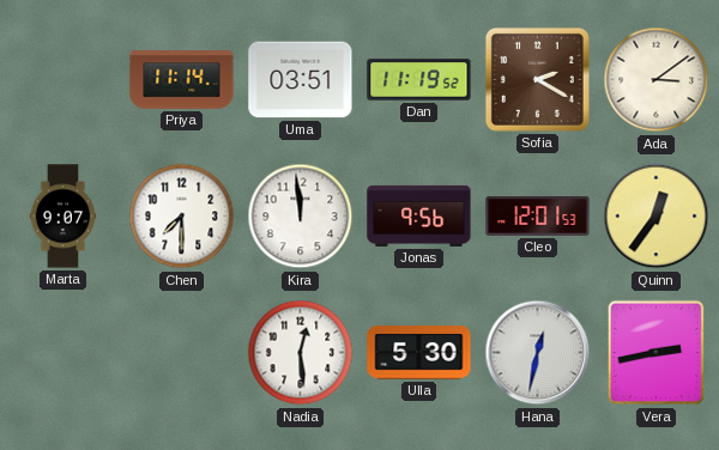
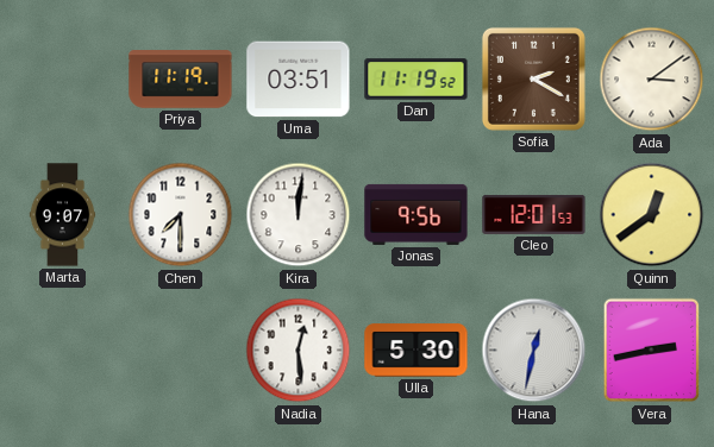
Priya: 11:14 -> 11:19 (181, 80)
Kira: 11:59 -> 12:01 (299, 215)
Quinn: 12:36 -> 12:39 (652, 215)
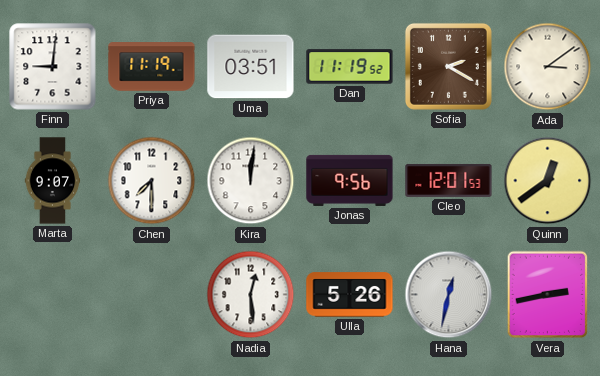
Finn: none -> 9:01 (53, 67)
Ulla: 5:30 -> 5:26 (350, 295)
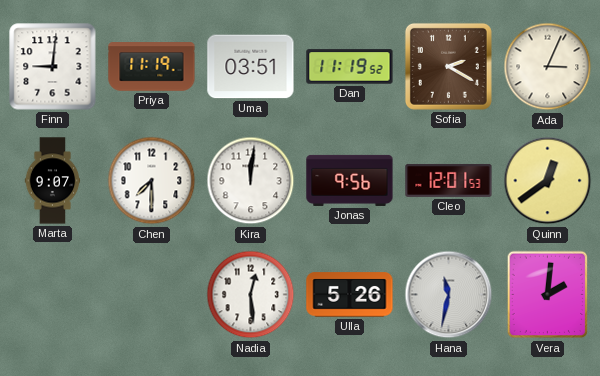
Ada: 3:09 -> 3:04 (548, 67)
Hana: 12:32 -> 11:32 (449, 295)
Vera: 2:43 -> 2:01 (548, 295)
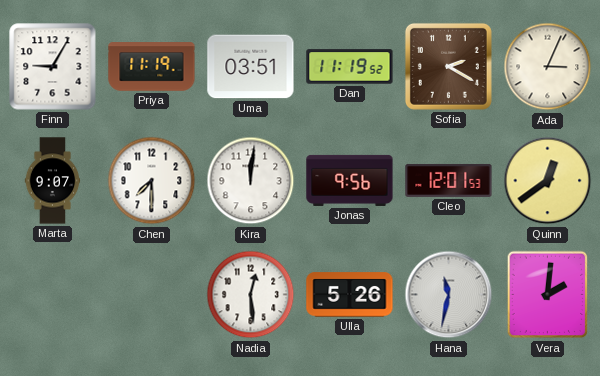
Finn: 9:01 -> 9:05 (53, 67)
